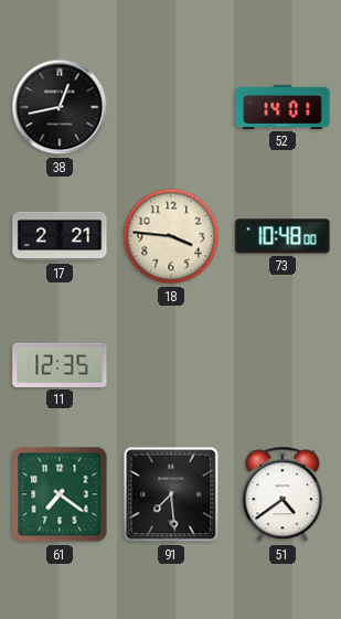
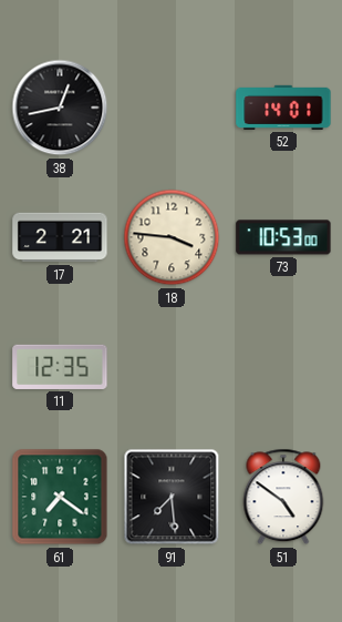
73: 10:48 -> 10:53 (283, 237)
51: 4:39 -> 4:51 (283, 497)
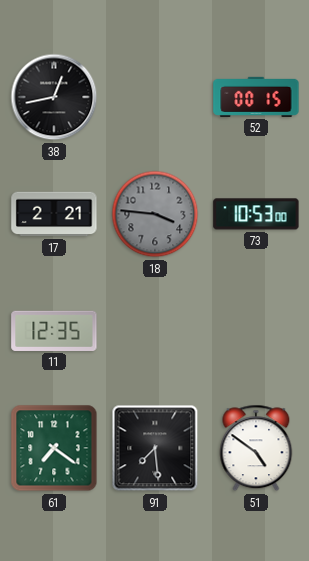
52: 14:01 -> 00:15 (256, 97)
18 dial: cream -> grey (155, 214)
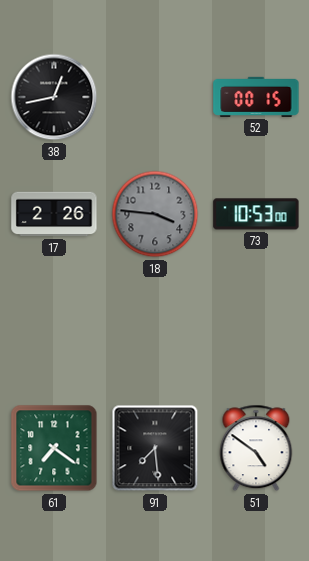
17: 2:21 -> 2:26 (54, 214)
11: 12:35 -> none (54, 331)
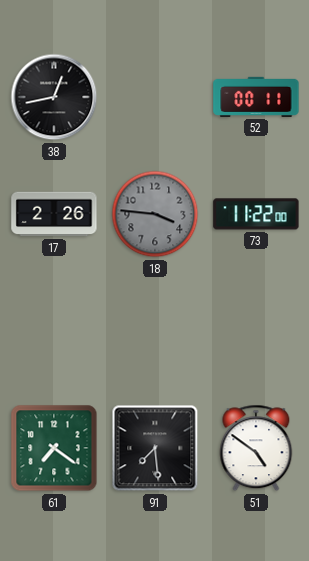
52: 00:15 -> 00:11 (256, 97)
73: 10:53 -> 11:22 (256, 214)
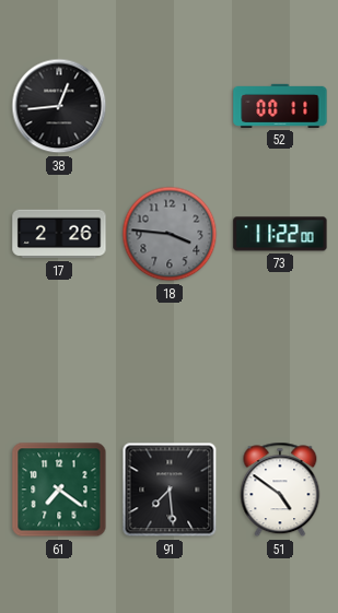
38: 12:43 -> 12:44 (59, 106)
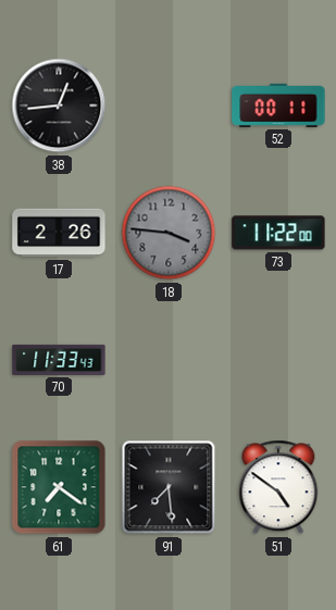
70: none -> 11:33 (59, 360)
